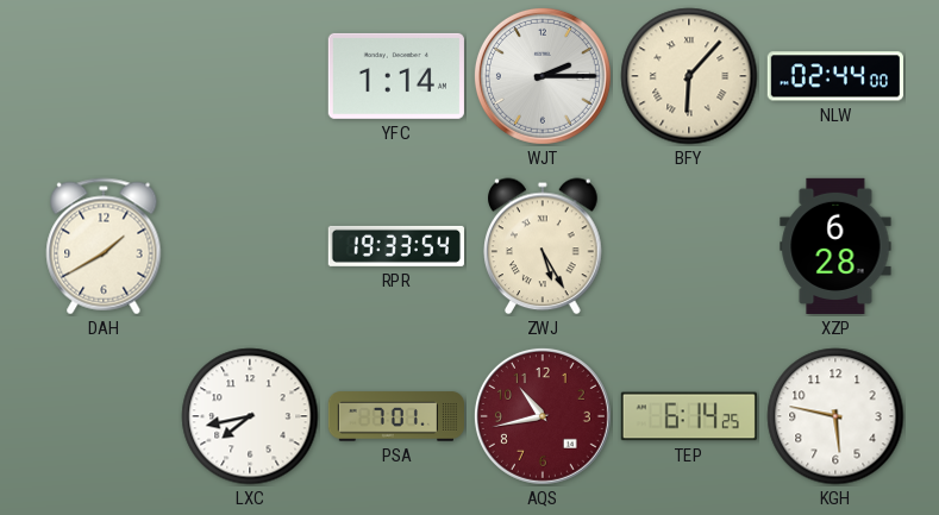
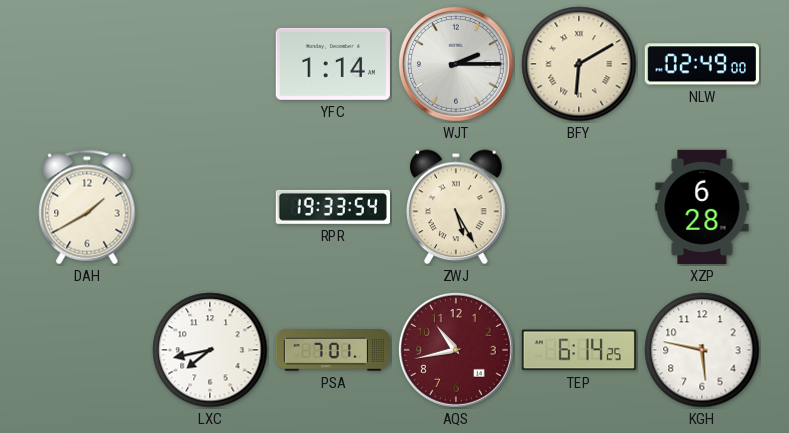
BFY: 6:07 -> 6:10 (579, 64)
NLW: 02:44 -> 02:49 (702, 64)
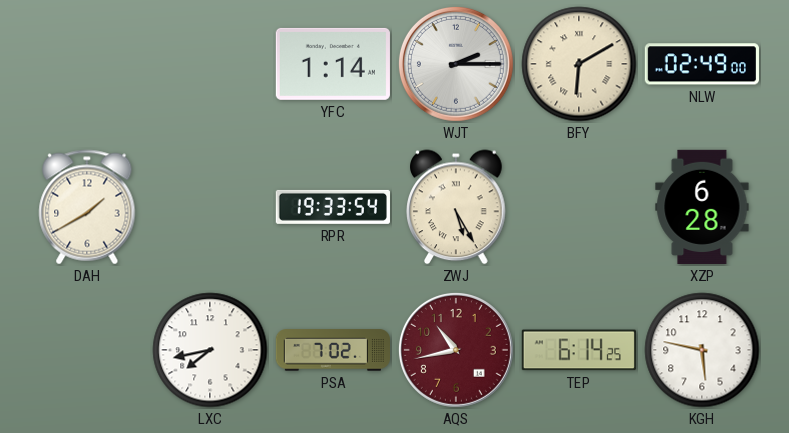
PSA: 7:01 -> 7:02 (332, 350)
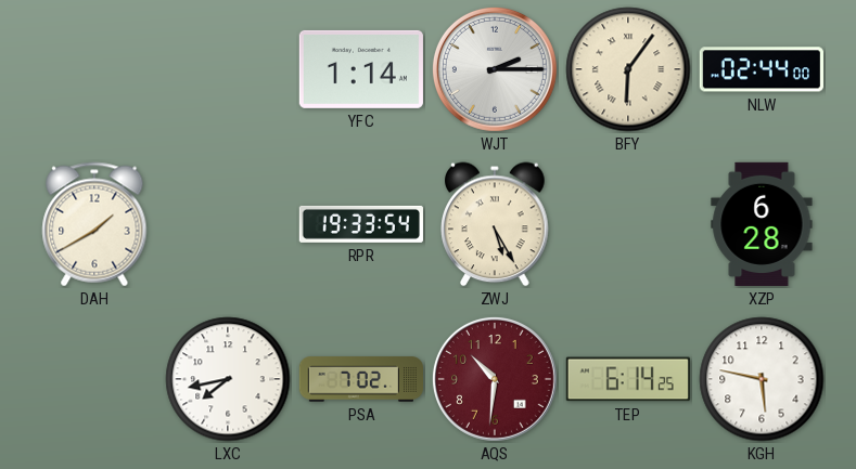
BFY: 6:10 -> 6:06 (628, 69)
NLW: 02:49 -> 02:44 (762, 69)
AQS: 10:43 -> 10:31 (495, 379)
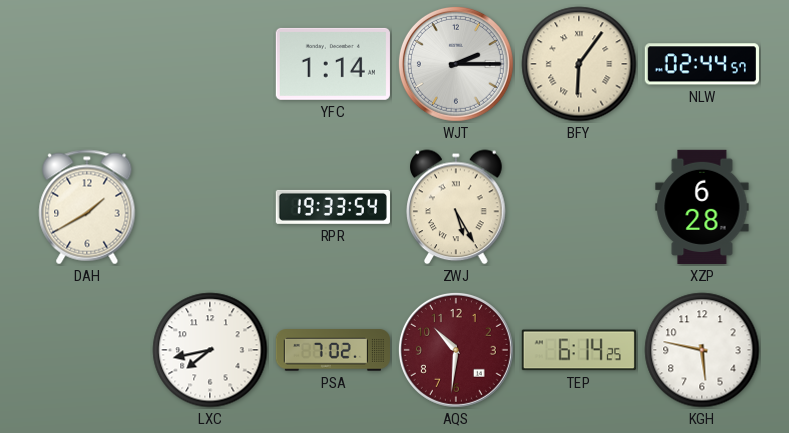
NLW: 02:44:00 -> 02:44:57 (702, 64)
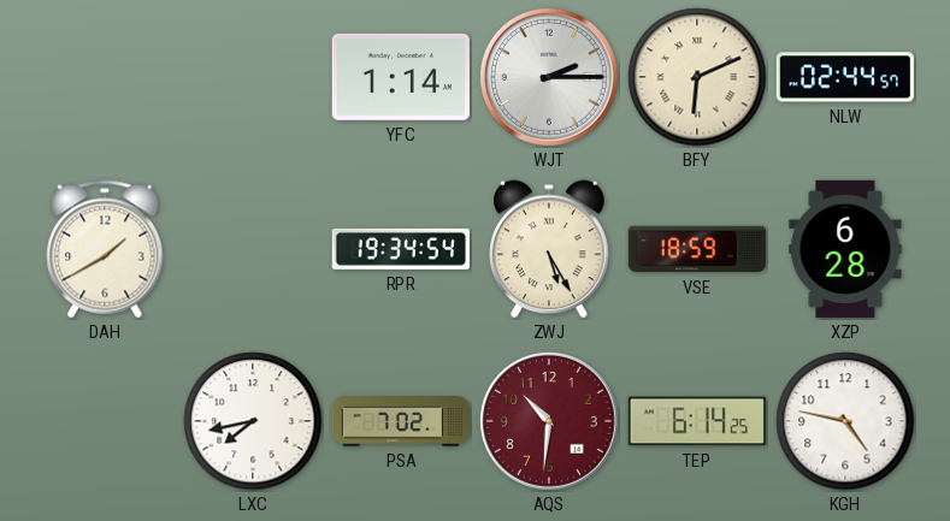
BFY: 6:06 -> 6:11 (697, 77)
RPR: 19:33 -> 19:34 (401, 249)
VSE: none -> 18:59 (696, 249)
KGH: 5:47 -> 4:47 (845, 421)
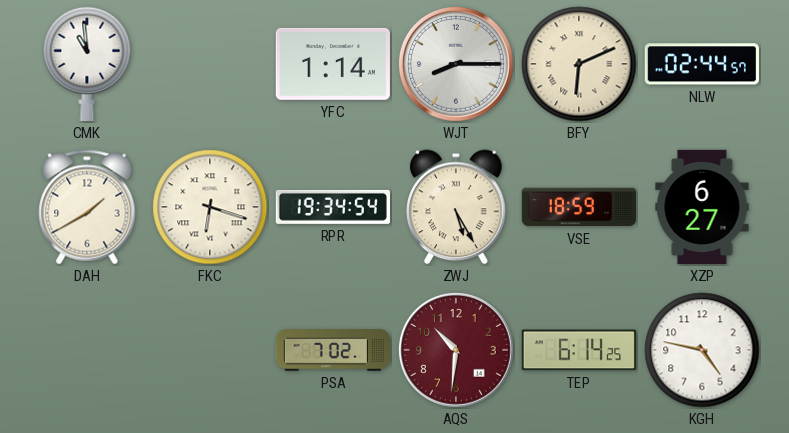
CMK: none -> 10:59 (87, 64)
WJT: 2:15 -> 8:15 (456, 64)
FKC: none -> 6:18 (210, 207)
XZP: 6:28 -> 6:27 (702, 207)
LXC: 7:43 -> none (253, 421)
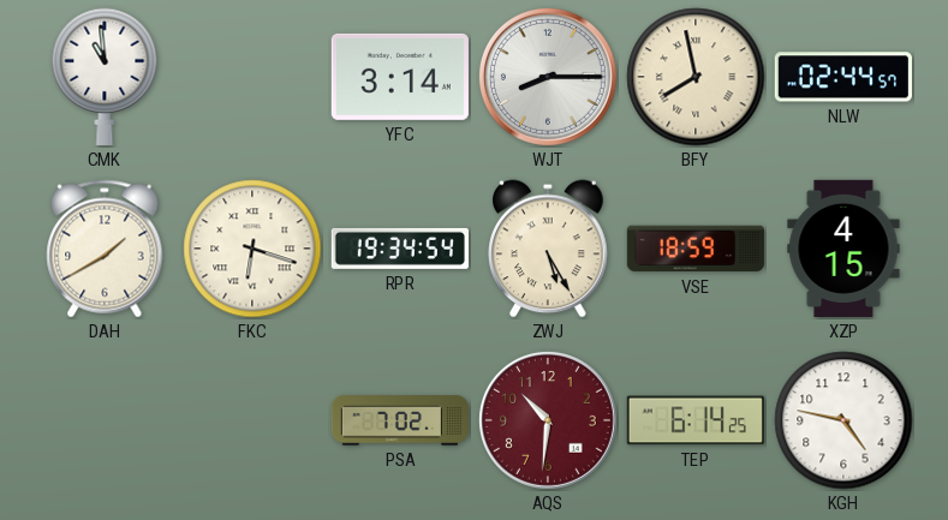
YFC: 1:14 -> 3:14 (400, 77)
BFY: 6:11 -> 7:58 (696, 77)
XZP: 6:27 -> 4:15 (843, 249)
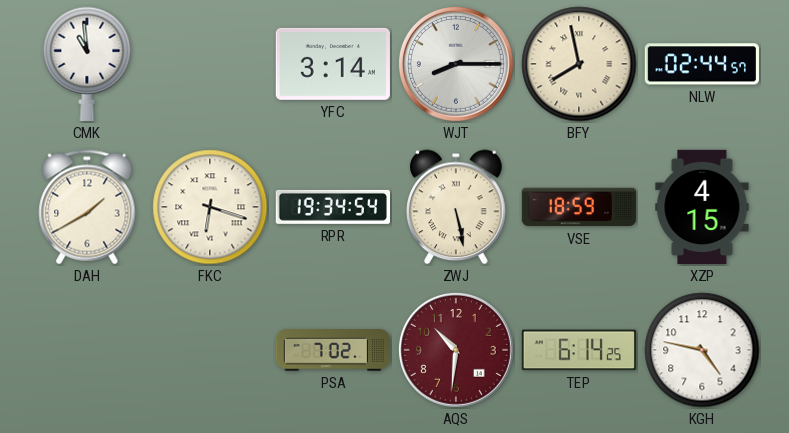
ZWJ: 5:25 -> 5:28 (457, 207)
